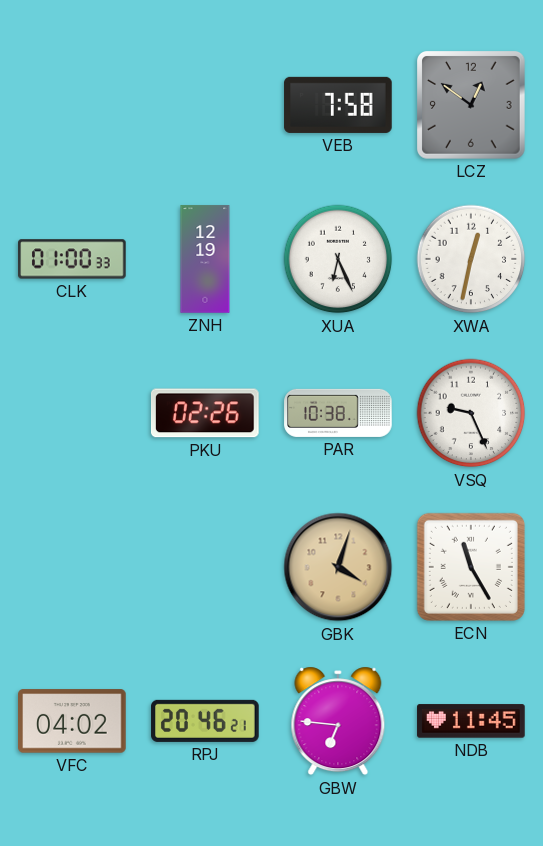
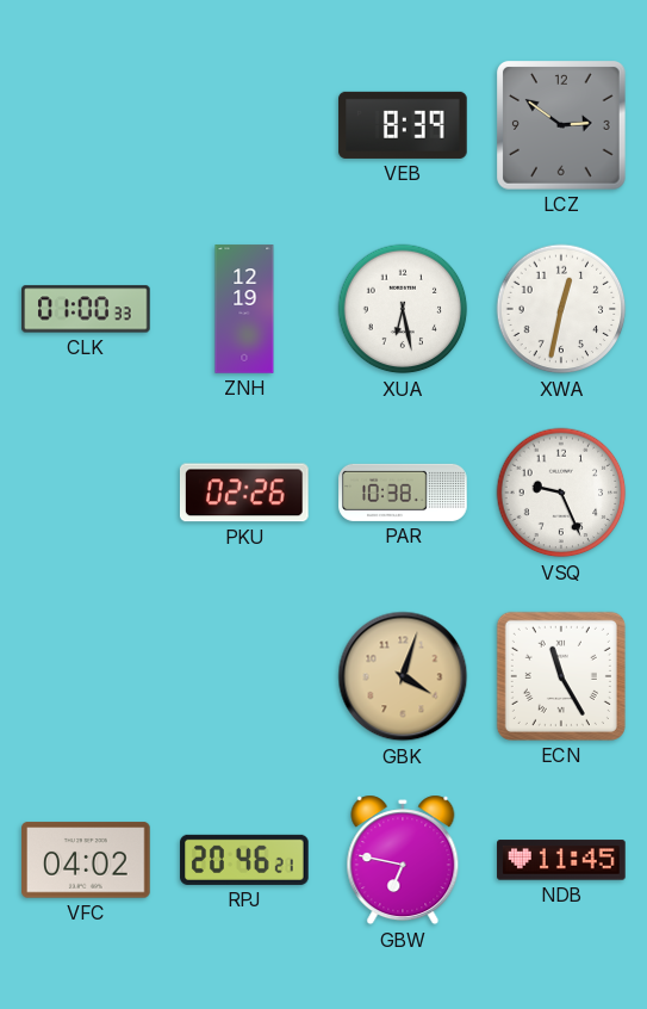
VEB: 7:58 -> 8:39 (403, 125)
LCZ: 12:51 -> 2:51 (562, 126)
XUA: 6:26 -> 6:28 (403, 309)
GBW: 6:46 -> 6:47 (403, 860)
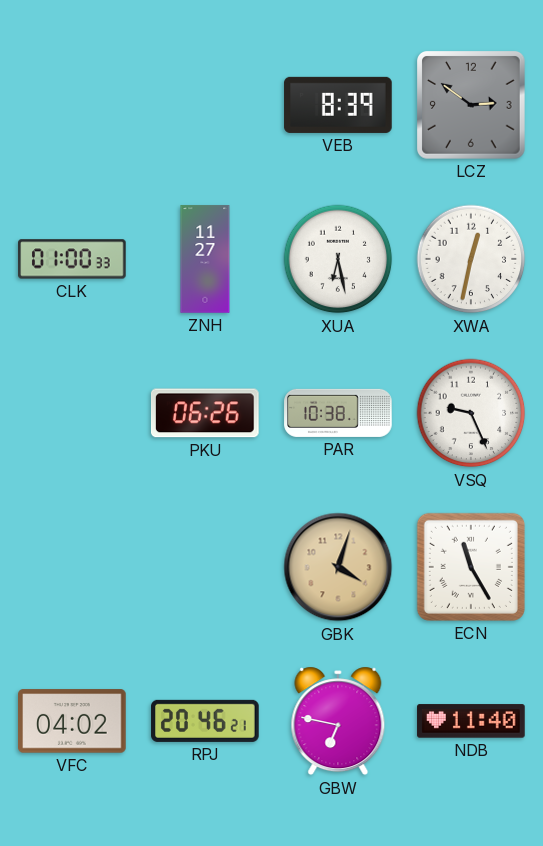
ZNH: 12:19 -> 11:27 (205, 259)
PKU: 02:26 -> 06:26 (205, 413)
NDB: 11:45 -> 11:40 (471, 721)
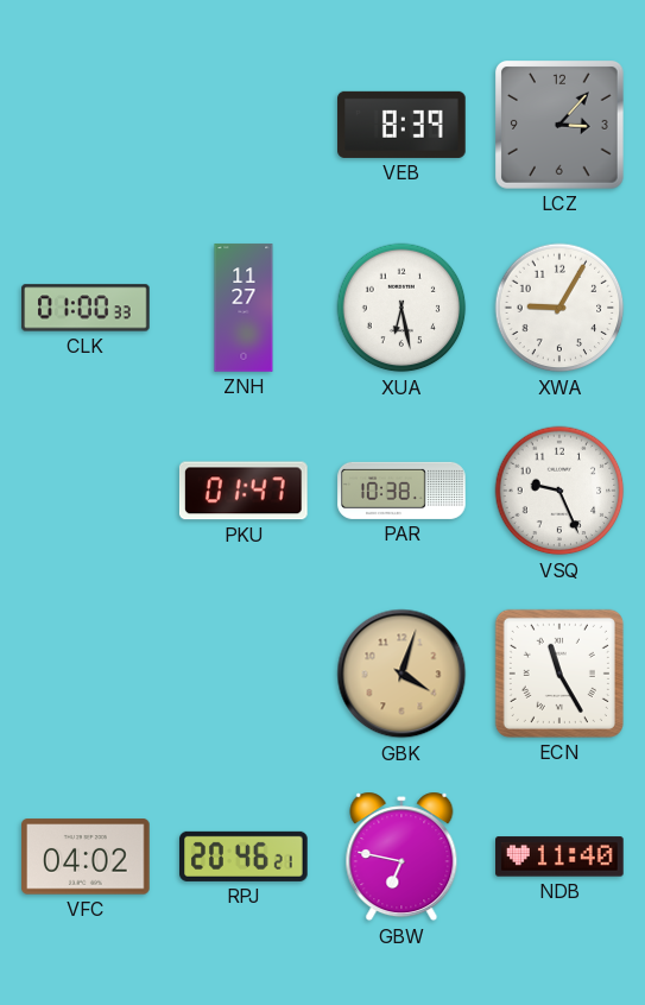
LCZ: 2:51 -> 3:07 (561, 126)
XWA: 12:32 -> 9:05 (559, 308)
PKU: 06:26 -> 01:47 (244, 491)
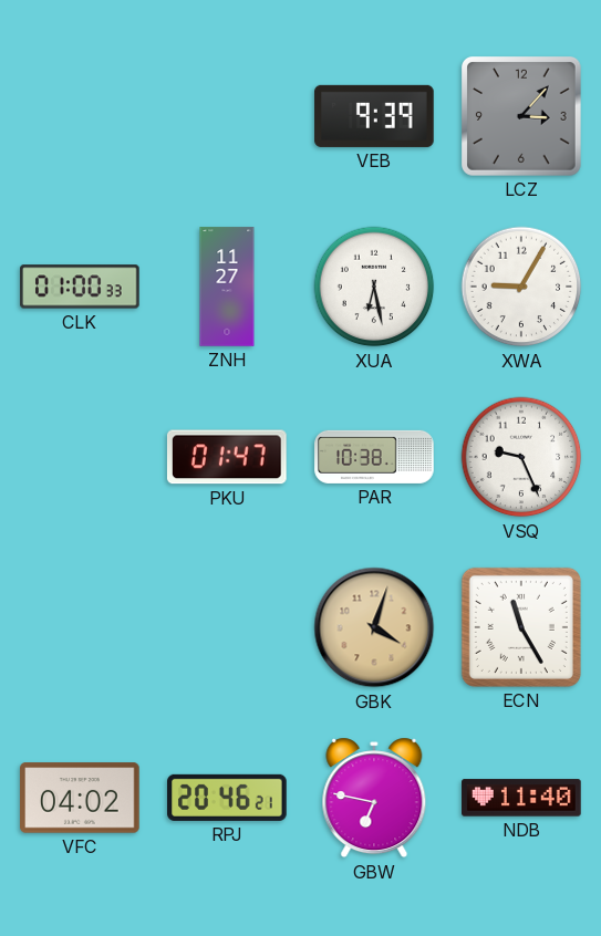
VEB: 8:39 -> 9:39 (374, 116)
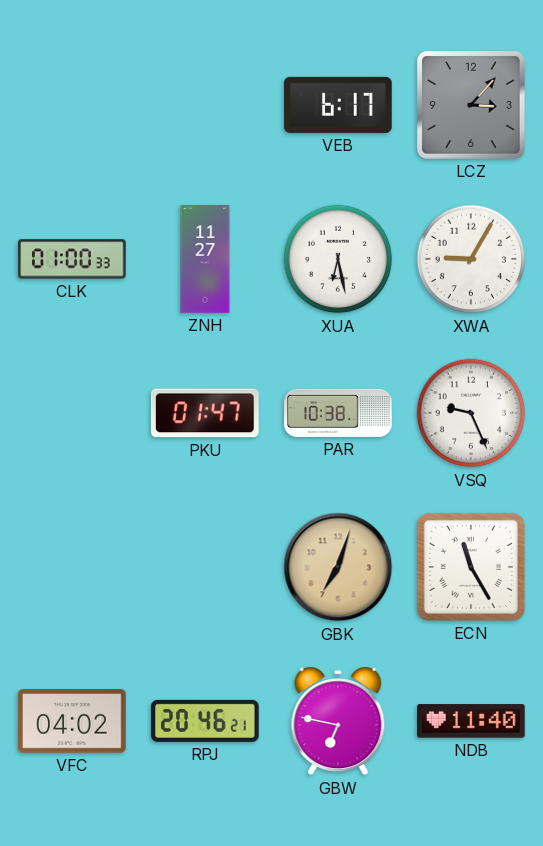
VEB: 9:39 -> 6:17 (338, 105)
GBK: 4:03 -> 7:03 (338, 567)
